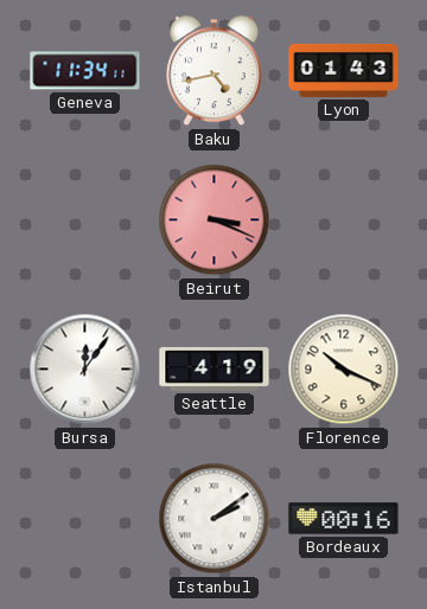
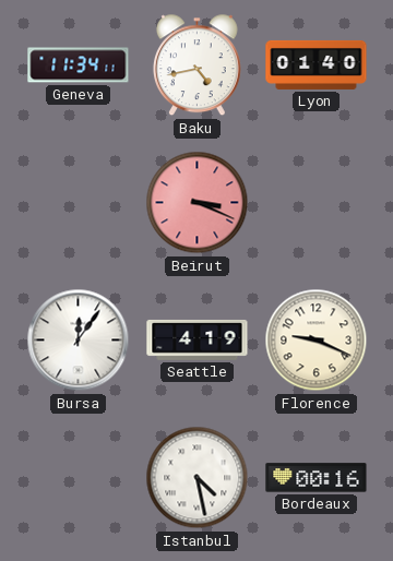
Lyon: 01:43 -> 01:40 (317, 64)
Florence: 10:19 -> 9:19 (317, 341)
Istanbul: 2:09 -> 4:28 (198, 478)
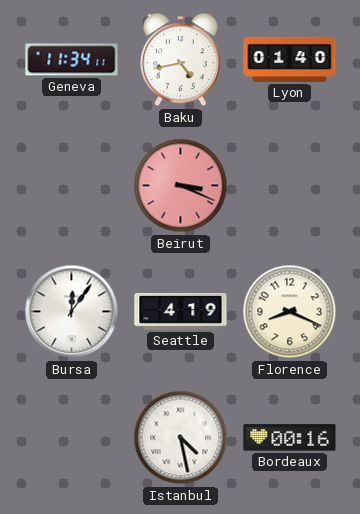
Florence: 9:19 -> 8:19 (290, 312)
